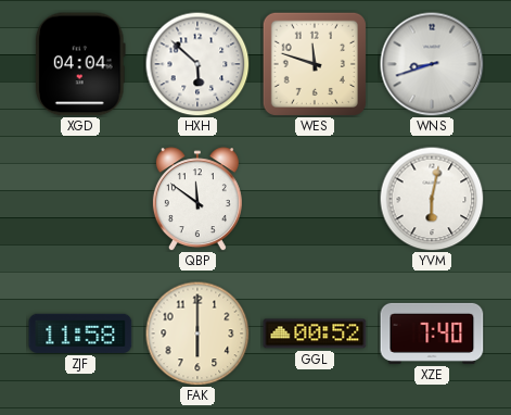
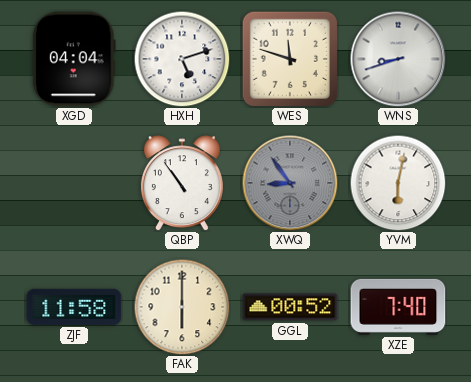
HXH: 5:52 -> 5:12 (182, 59)
QBP: 11:51 -> 10:54 (182, 183)
XWQ: none -> 8:54 (290, 183)
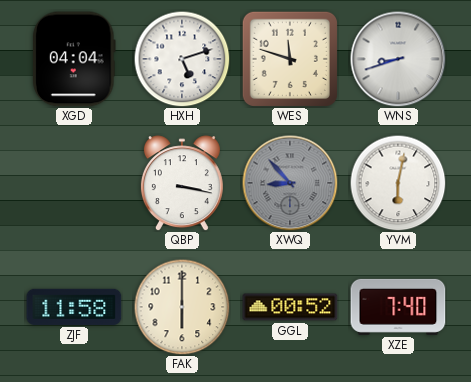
QBP: 10:54 -> 3:17 (182, 183)
XWQ: 8:54 -> 8:53 (290, 183)
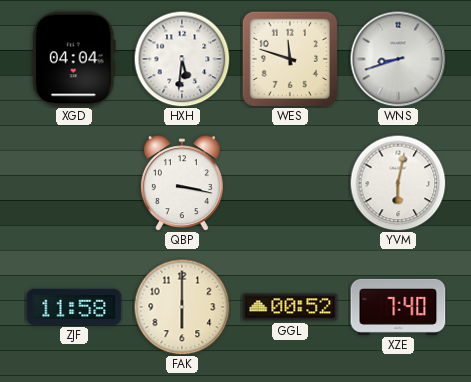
HXH: 5:12 -> 5:31 (182, 59)
XWQ: 8:53 -> none (290, 183)
